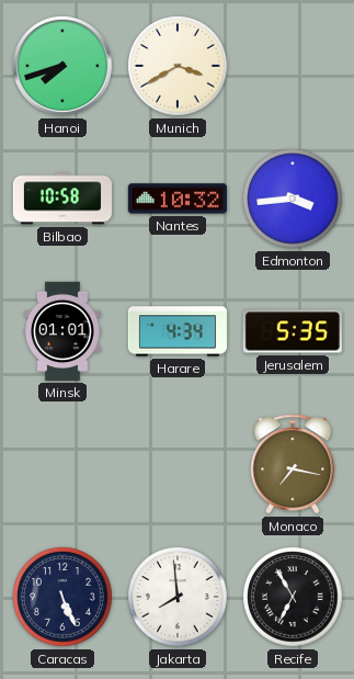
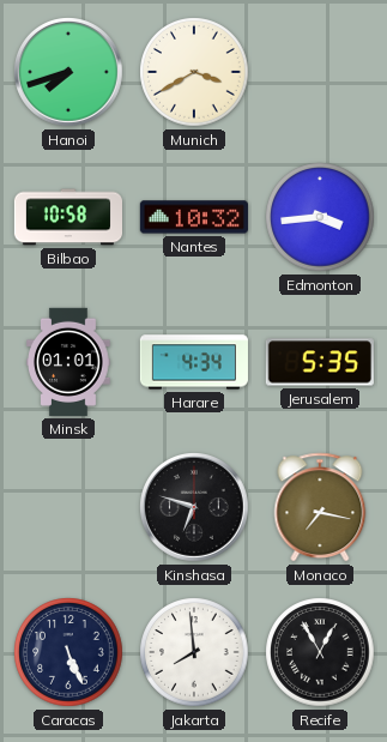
Kinshasa: none -> 6:48 (195, 508)
Recife: 6:55 -> 12:55 (320, 652)
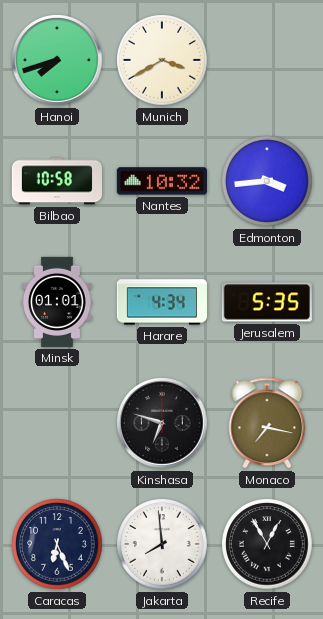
Caracas: 5:26 -> 6:26 (57, 544)
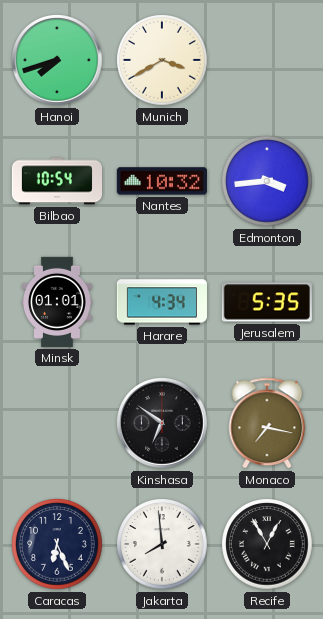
Bilbao: 10:58 -> 10:54 (56, 181)
Kinshasa: 6:48 -> 6:51 (163, 424)
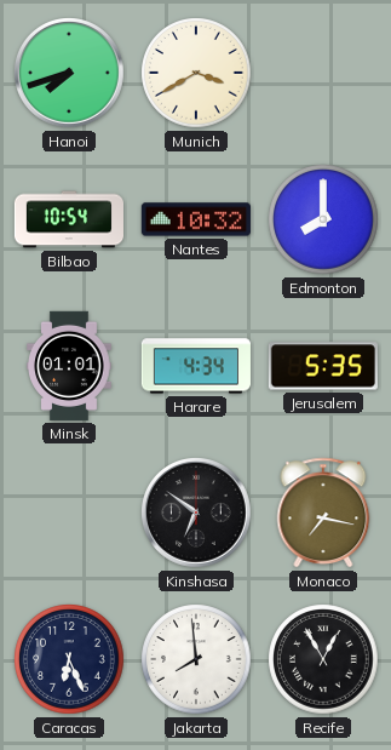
Edmonton: 3:44 -> 8:00 (323, 219)
